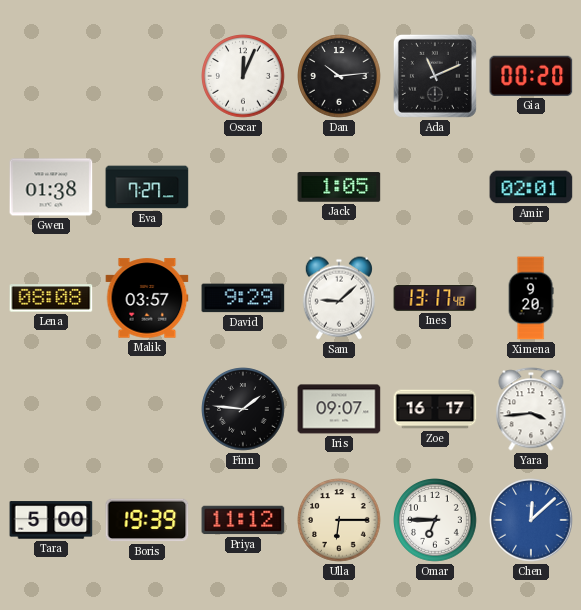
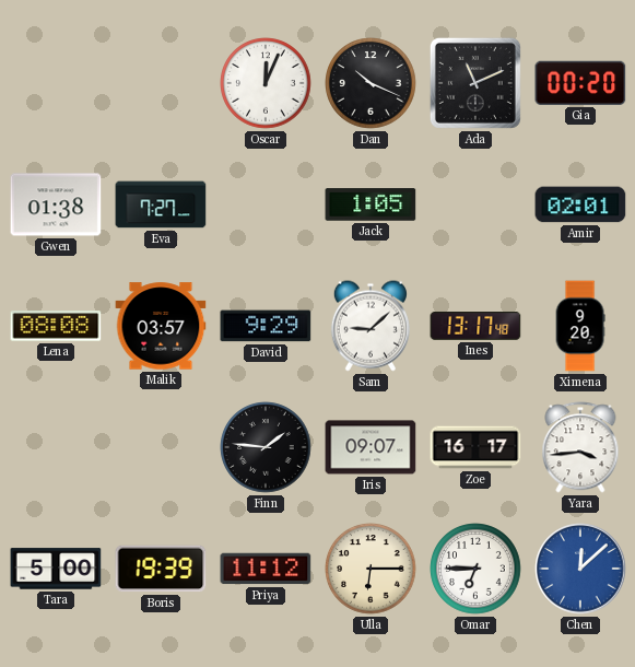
Dan: 10:14 -> 10:19 (371, 83)
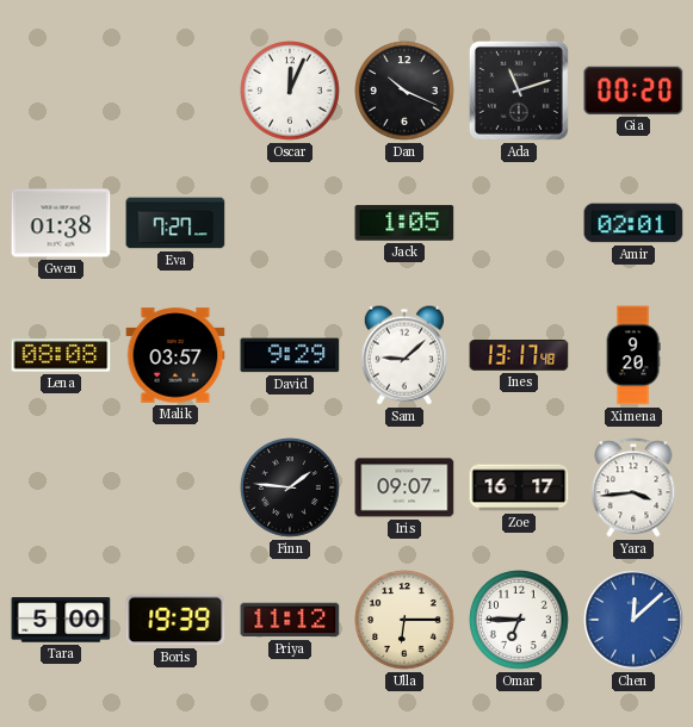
Ada: 11:11 -> 11:12 (519, 91)
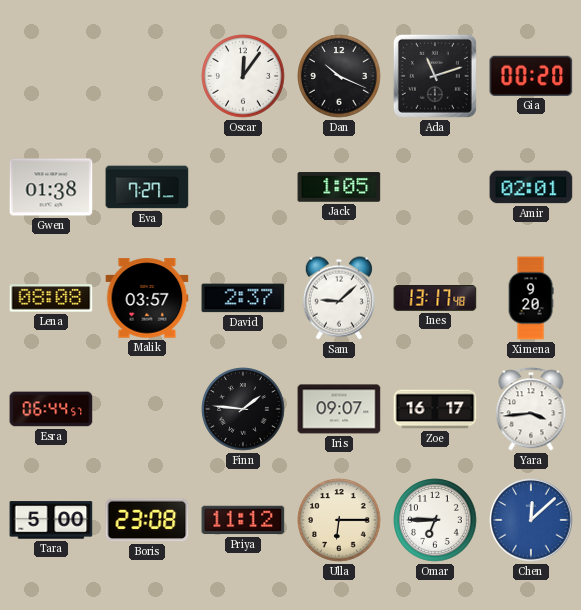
Oscar: 12:04 -> 12:06 (243, 76)
David: 9:29 -> 2:37 (243, 298)
Esra: none -> 06:44 (51, 409)
Boris: 19:39 -> 23:08 (147, 520)
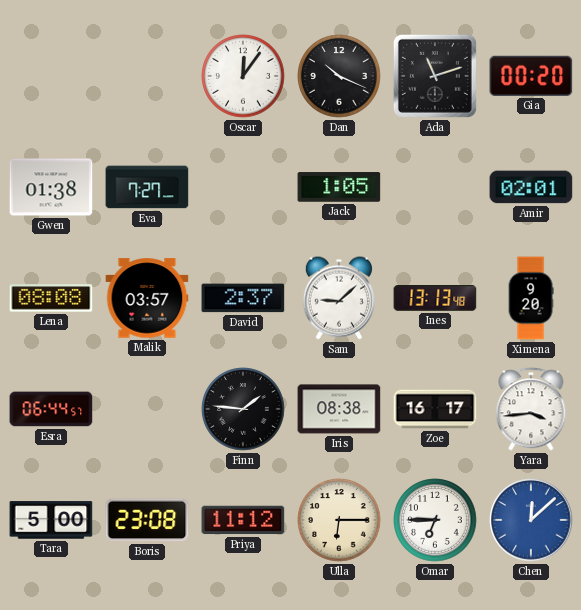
Ines: 13:17 -> 13:13 (435, 299)
Iris: 09:07 -> 08:38 (339, 409)
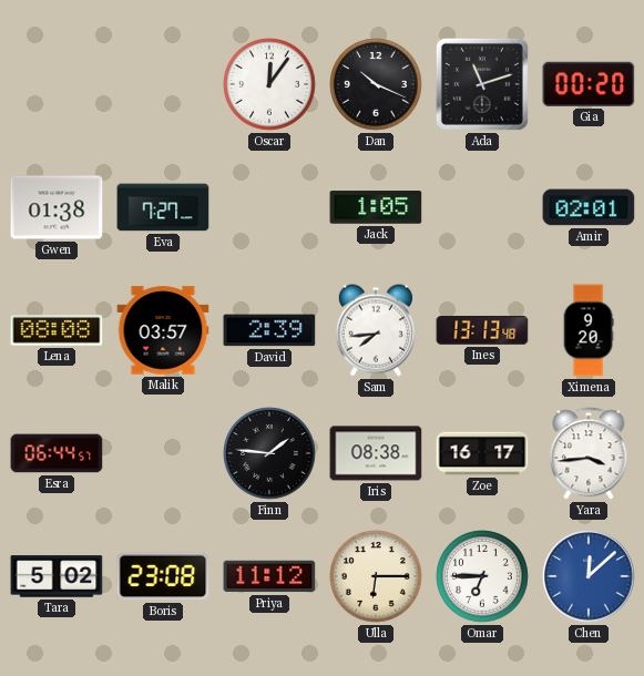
David: 2:37 -> 2:39 (269, 330)
Sam: 9:08 -> 7:44 (376, 330)
Tara: 5:00 -> 5:02 (57, 576)
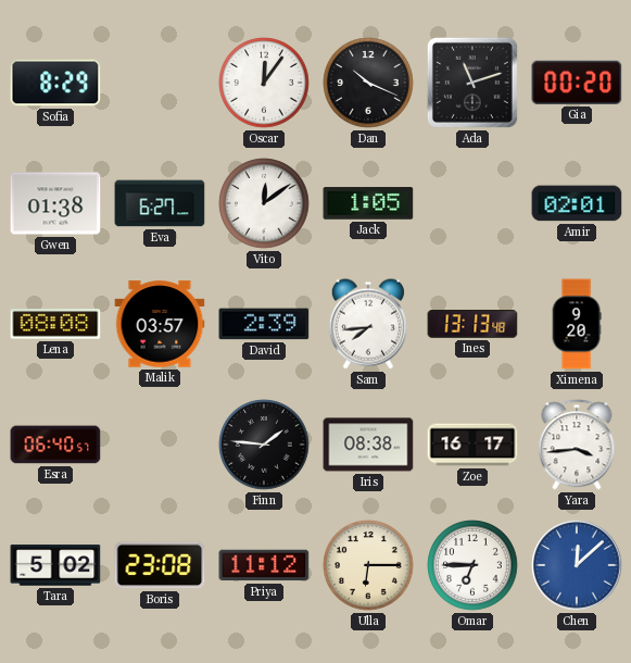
Sofia: none -> 8:29 (55, 83)
Eva: 7:27 -> 6:27 (160, 203)
Vito: none -> 12:09 (264, 203)
Esra: 06:44 -> 06:40 (55, 445)
